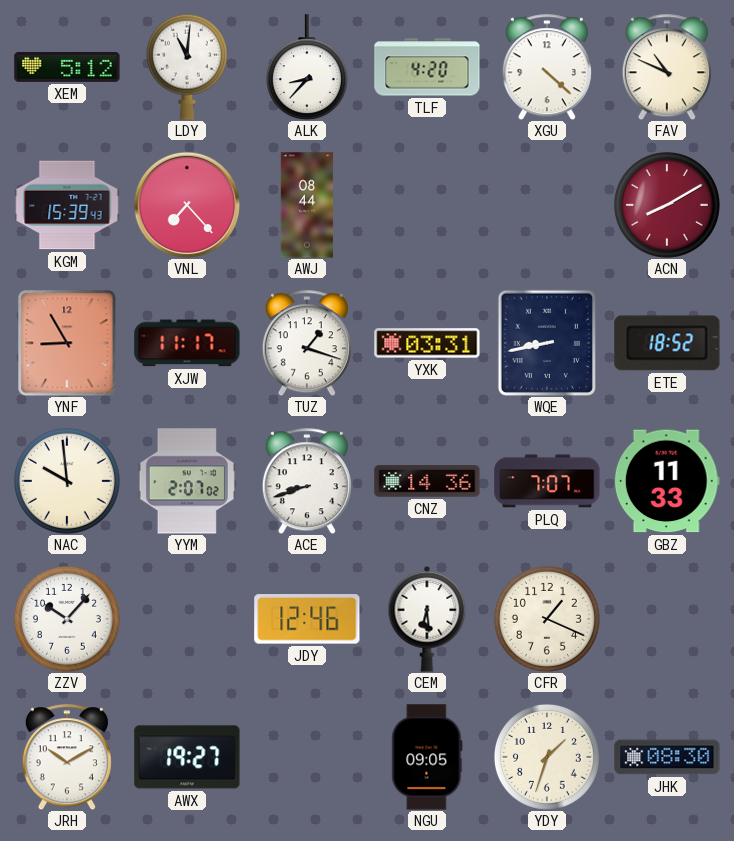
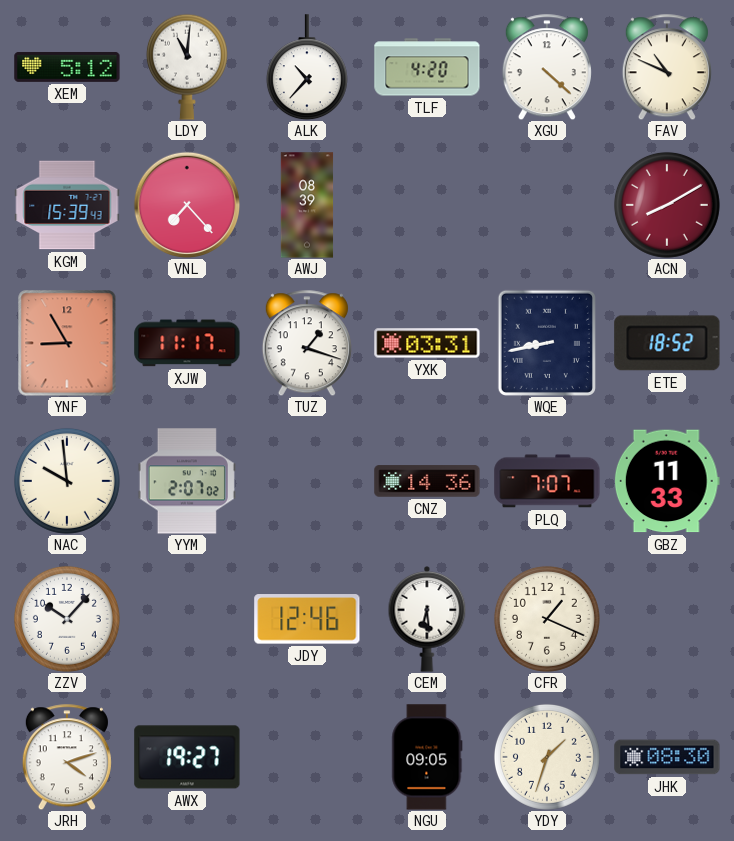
ALK: 8:37 -> 10:37 (307, 67)
AWJ: 08:44 -> 08:39 (307, 205)
ACE: 8:42 -> none (307, 481)
JRH: 10:10 -> 4:12 (67, 757)
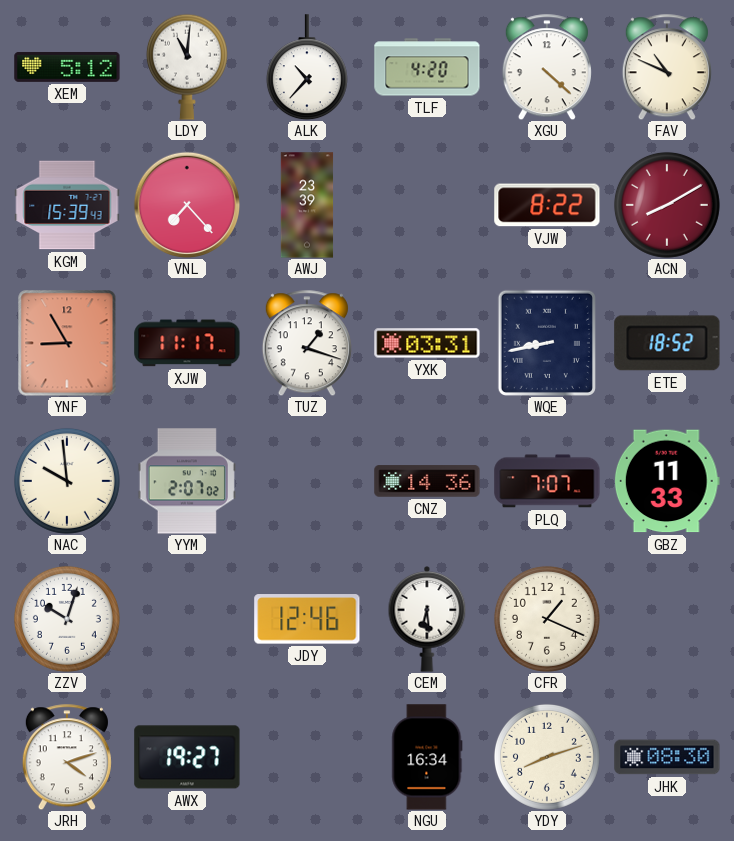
AWJ: 08:39 -> 23:39 (307, 205)
VJW: none -> 8:22 (547, 205)
ZZV: 10:07 -> 10:03 (67, 619)
NGU: 09:05 -> 16:34 (427, 757)
YDY: 1:33 -> 8:12 (547, 757)
